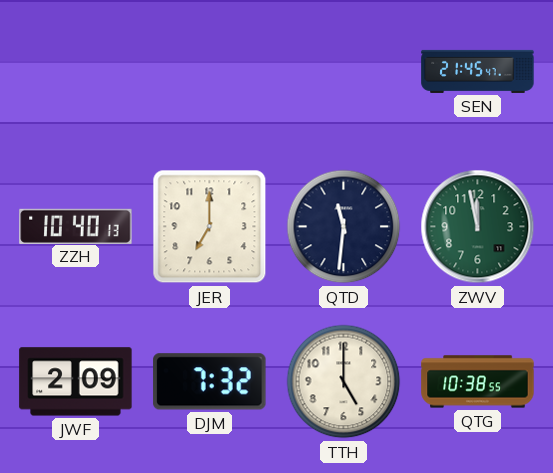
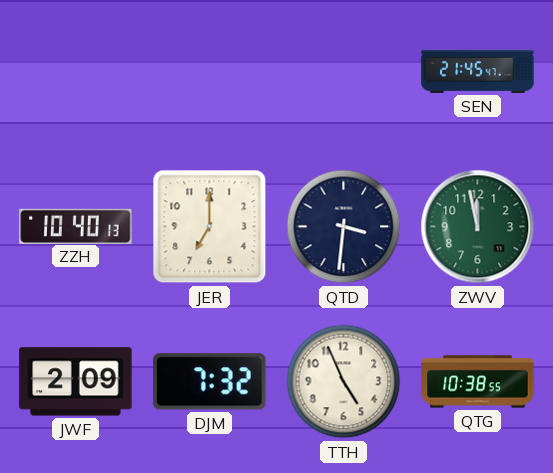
QTD: 11:31 -> 3:31 (344, 227)
TTH: 5:00 -> 4:56 (344, 382)
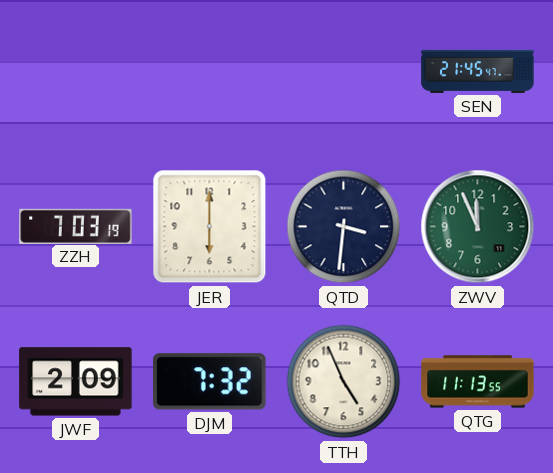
ZZH: 10:40 -> 7:03 (76, 226)
JER: 7:00 -> 6:00 (210, 227)
ZWV: 11:58 -> 11:56 (478, 227)
QTG: 10:38 -> 11:13 (478, 382)
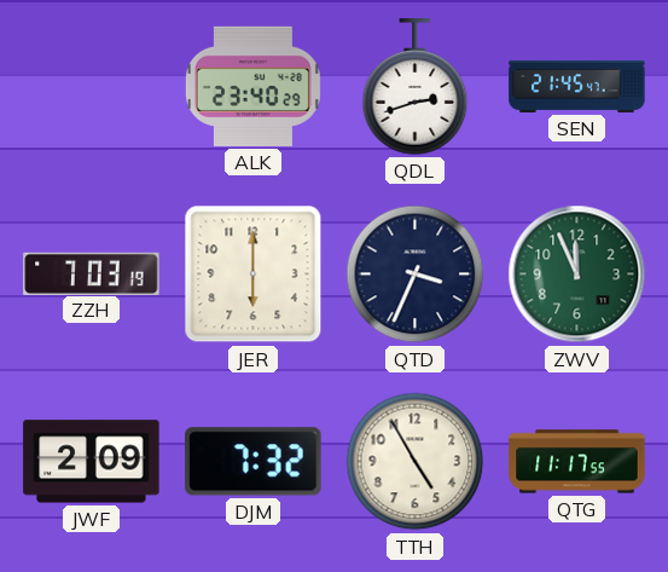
ALK: none -> 23:40 (252, 86)
QDL: none -> 2:42 (416, 87)
QTD: 3:31 -> 3:34 (416, 275)
TTH: 4:56 -> 4:55 (416, 462)
QTG: 11:13 -> 11:17 (577, 462)
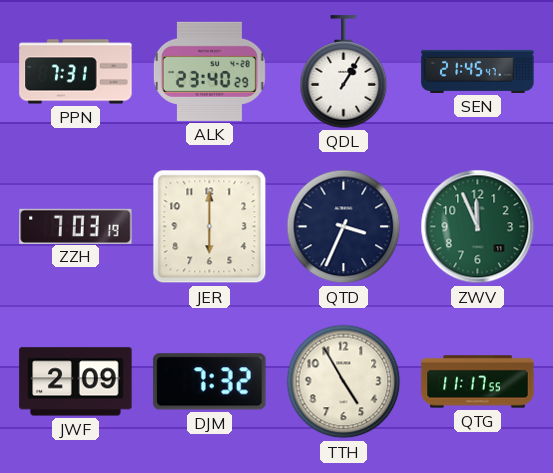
PPN: none -> 7:31 (76, 72)
QDL: 2:42 -> 1:05 (344, 72)
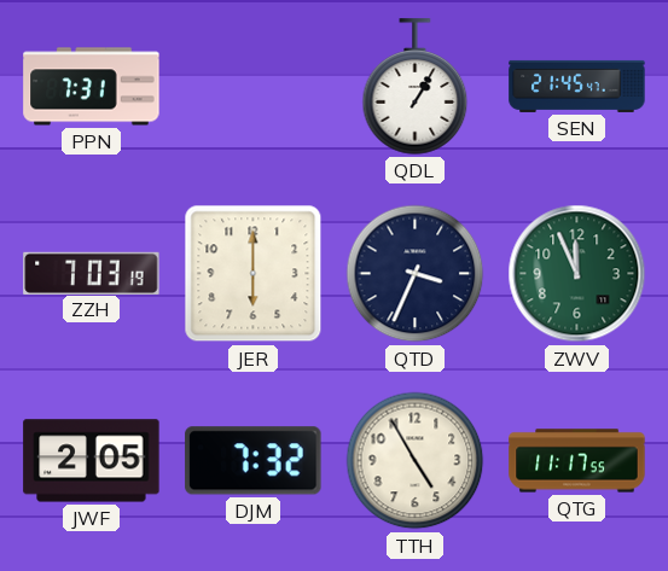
ALK: 23:40 -> none (209, 71)
JWF: 2:09 -> 2:05 (92, 461)
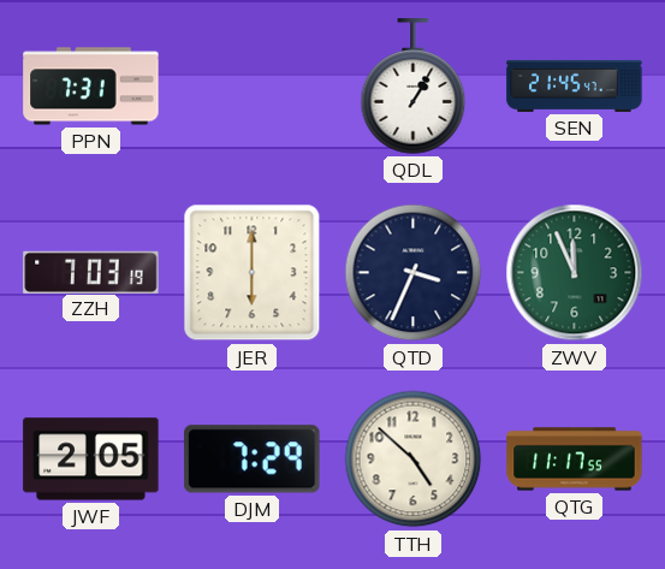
DJM: 7:32 -> 7:29 (253, 460)
TTH: 4:55 -> 4:52 (414, 460)
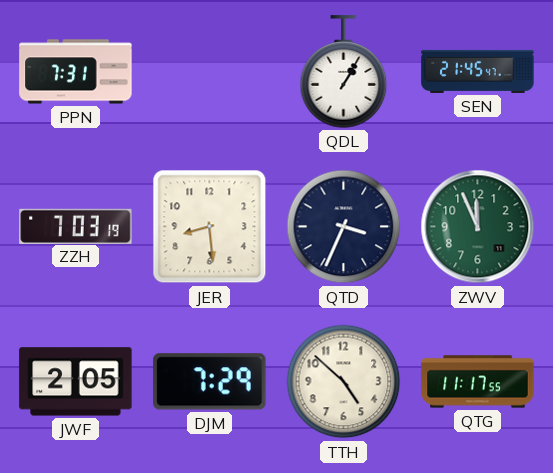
JER: 6:00 -> 8:29 (210, 227)
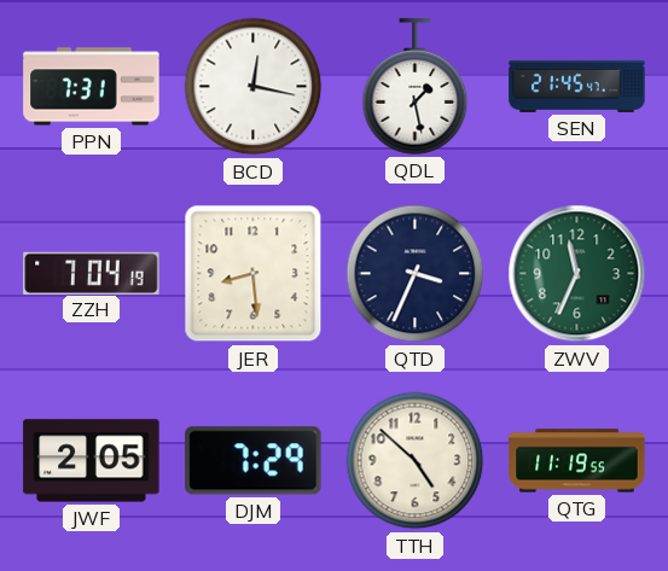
BCD: none -> 12:17 (254, 87)
QDL: 1:05 -> 1:28 (416, 87)
ZZH: 7:03 -> 7:04 (92, 273)
ZWV: 11:56 -> 11:34 (577, 274)
QTG: 11:17 -> 11:19 (577, 461)
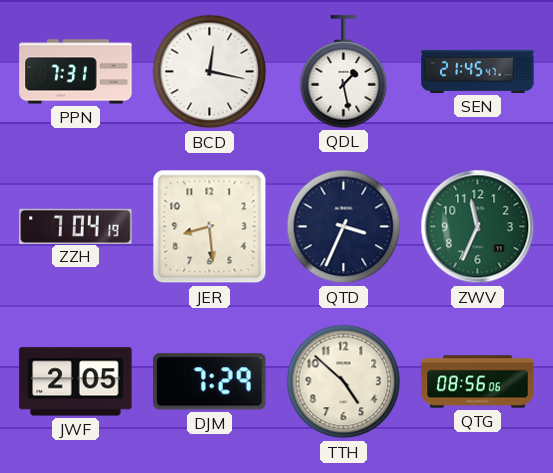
QTG: 11:19 -> 08:56 (478, 382)
